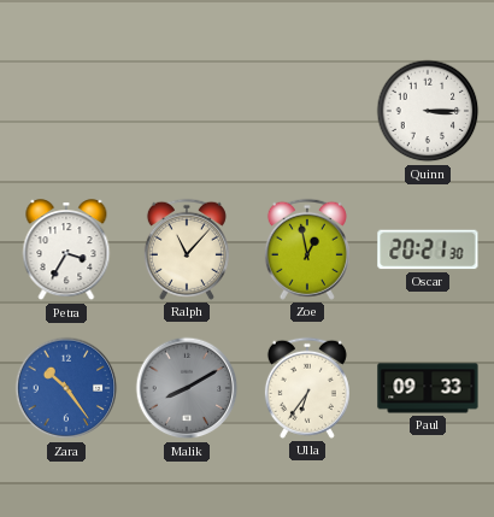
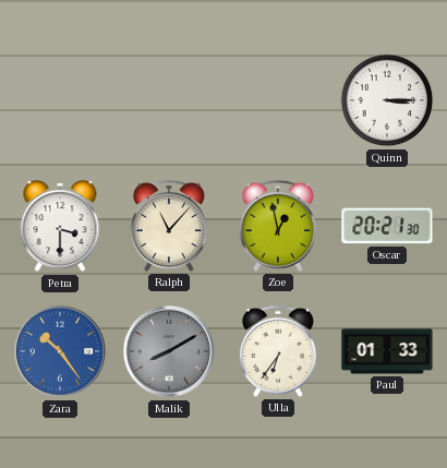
Petra: 3:35 -> 3:30 (60, 227)
Paul: 09:33 -> 01:33 (387, 351)
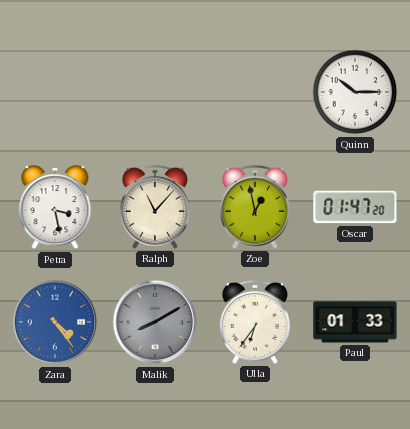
Quinn: 3:15 -> 10:15 (355, 92)
Petra: 3:30 -> 3:28 (55, 208)
Oscar: 20:21 -> 01:47 (355, 207)
Zara: 10:24 -> 4:24 (55, 322)
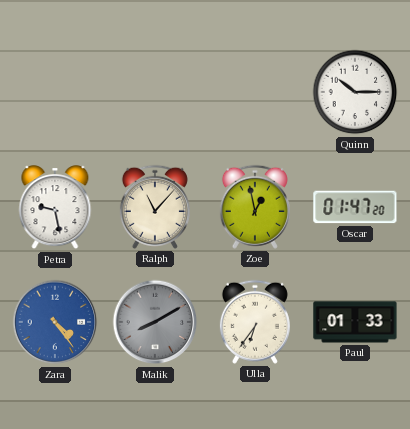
Petra: 3:28 -> 9:28 (55, 208)
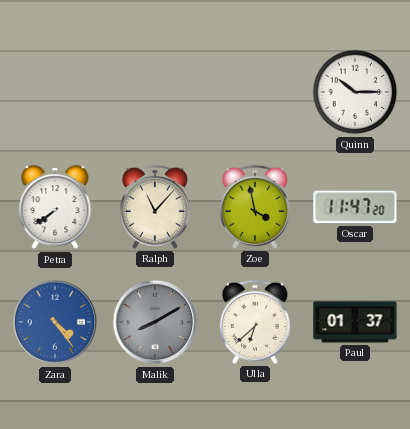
Petra: 9:28 -> 7:39 (55, 208)
Zoe: 12:58 -> 3:58 (255, 207)
Oscar: 01:47 -> 11:47 (355, 207)
Ulla: 6:36 -> 6:38 (255, 322)
Paul: 01:33 -> 01:37 (355, 322)
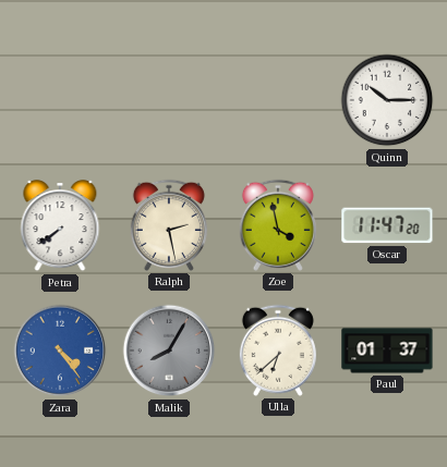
Ralph: 11:07 -> 2:28 (169, 225)
Malik: 8:10 -> 8:05 (169, 351)
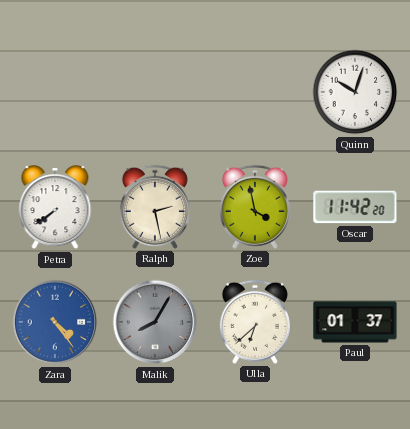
Quinn: 10:15 -> 10:03 (355, 92)
Oscar: 11:47 -> 11:42 (355, 207)
